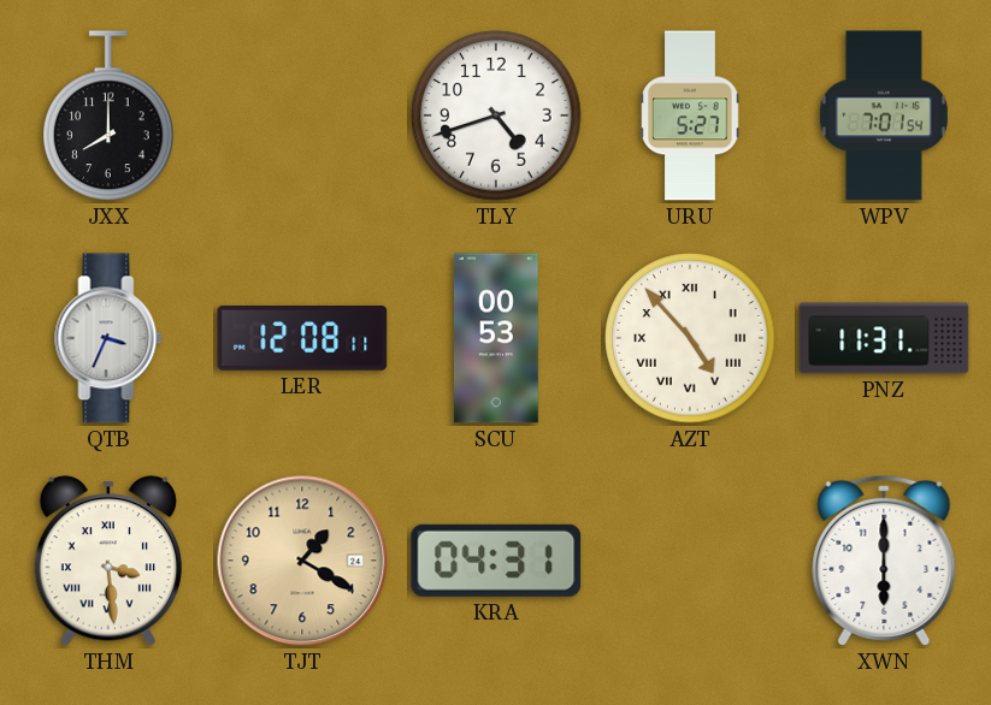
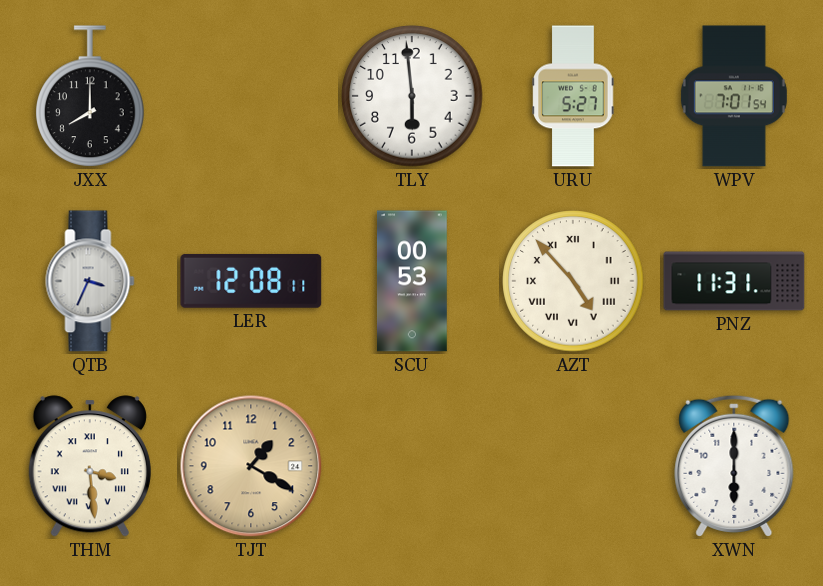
TLY: 4:42 -> 5:59 (412, 96)
KRA: 04:31 -> none (496, 561)
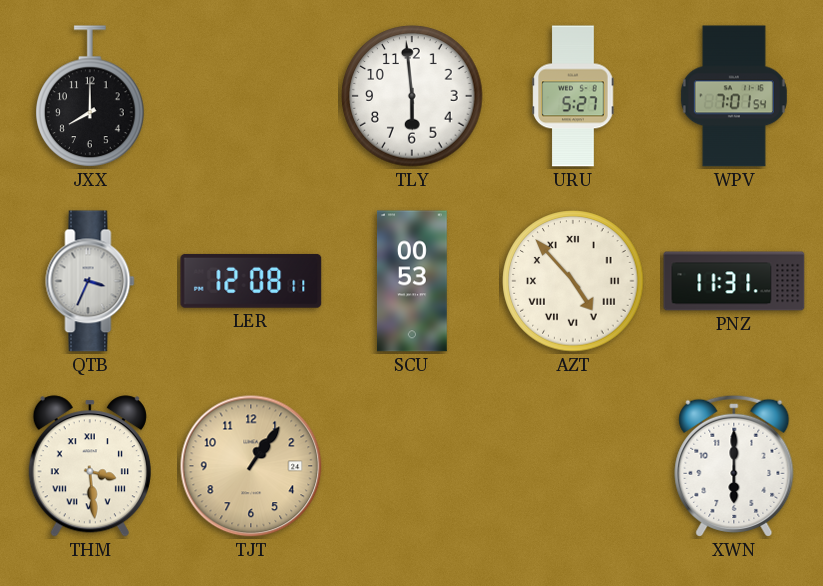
TJT: 1:20 -> 1:06 (251, 466)
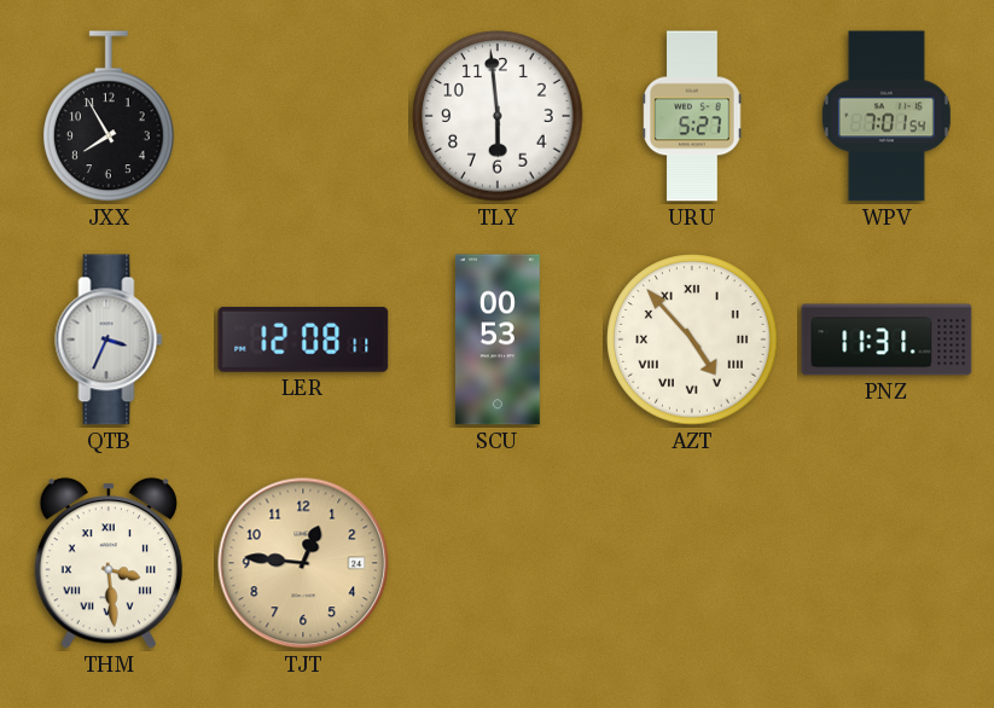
JXX: 8:00 -> 7:55 (109, 116)
TJT: 1:06 -> 12:46 (303, 563)
XWN: 6:00 -> none (734, 466)
